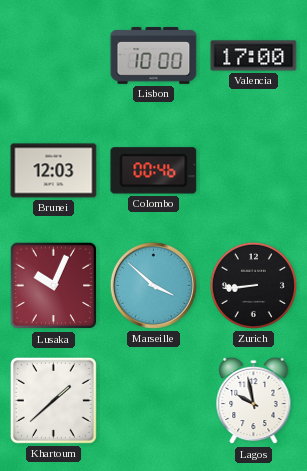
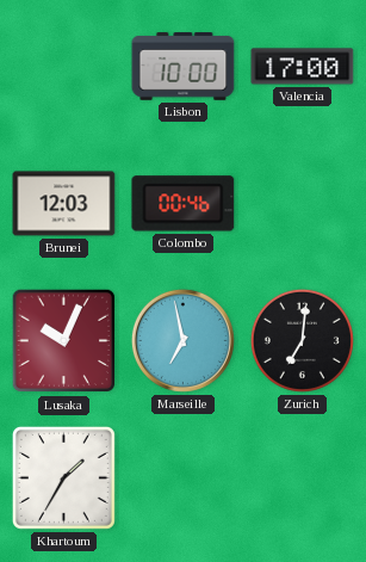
Marseille: 3:52 -> 6:58 (182, 340)
Zurich: 8:44 -> 7:01 (302, 340)
Khartoum: 1:38 -> 1:35 (63, 477)
Lagos: 9:58 -> none (254, 401)
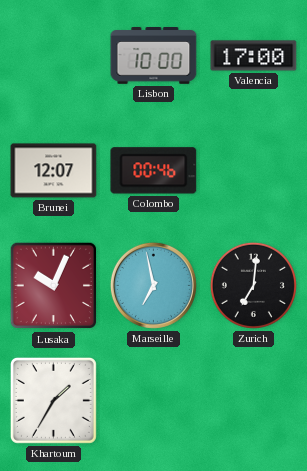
Brunei: 12:03 -> 12:07 (54, 171)
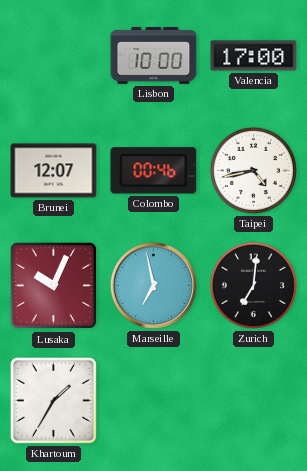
Taipei: none -> 4:43 (253, 170)
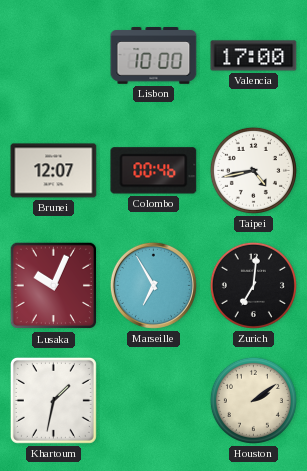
Marseille: 6:58 -> 6:55 (153, 285)
Khartoum: 1:35 -> 1:32 (53, 400)
Houston: none -> 2:09 (253, 400)
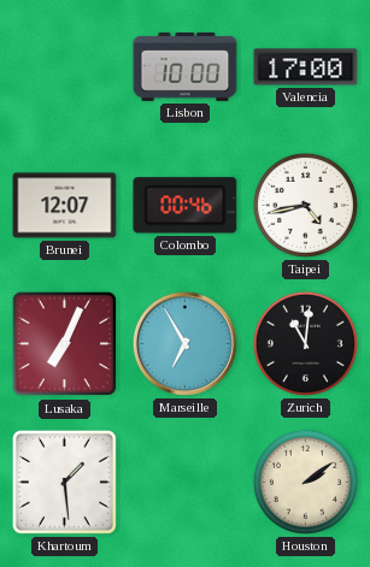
Lusaka: 10:04 -> 7:04 (64, 344)
Zurich: 7:01 -> 11:01 (305, 343)
Khartoum: 1:32 -> 1:29 (64, 482)
